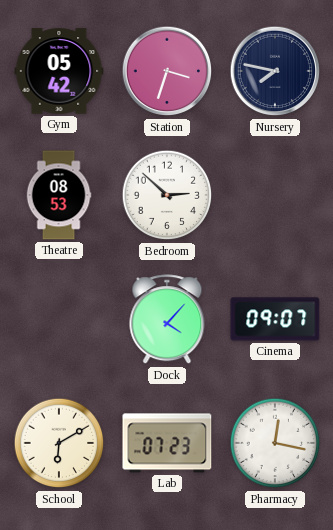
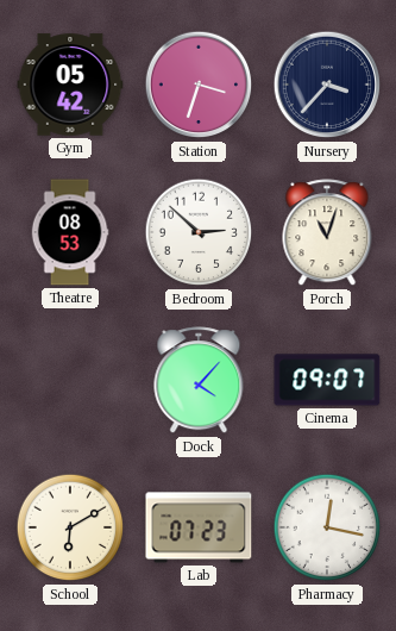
Nursery: 7:47 -> 3:37 (327, 85)
Porch: none -> 11:03 (327, 233)
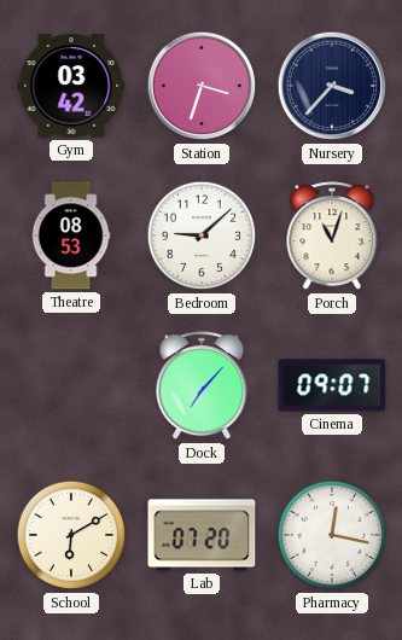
Gym: 05:42 -> 03:42 (71, 86)
Bedroom: 2:52 -> 9:08 (202, 235)
Dock: 4:07 -> 7:07 (202, 386)
Lab: 07:23 -> 07:20 (202, 535)
